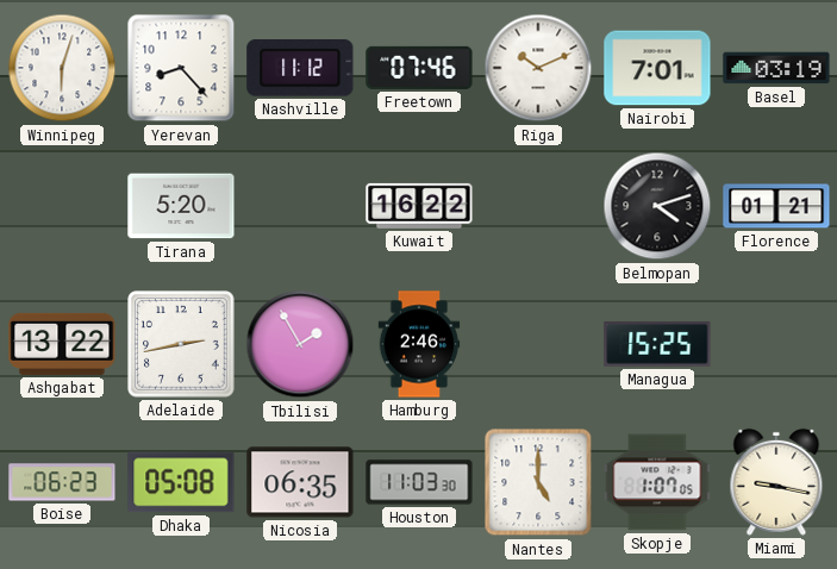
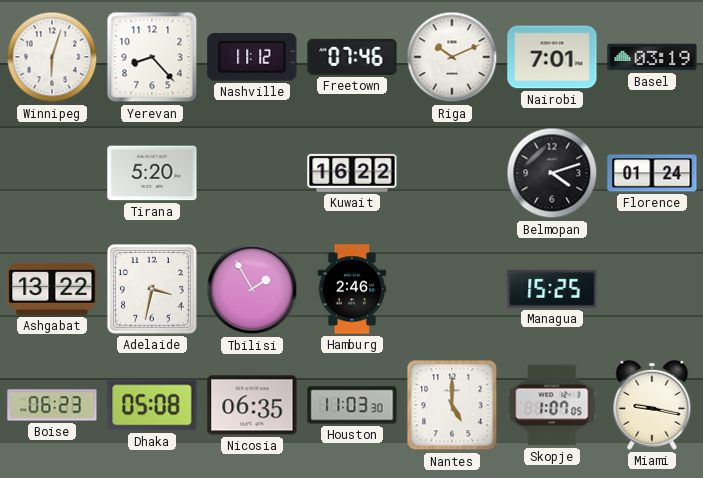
Florence: 01:21 -> 01:24 (652, 173)
Adelaide: 2:43 -> 3:32 (152, 289)
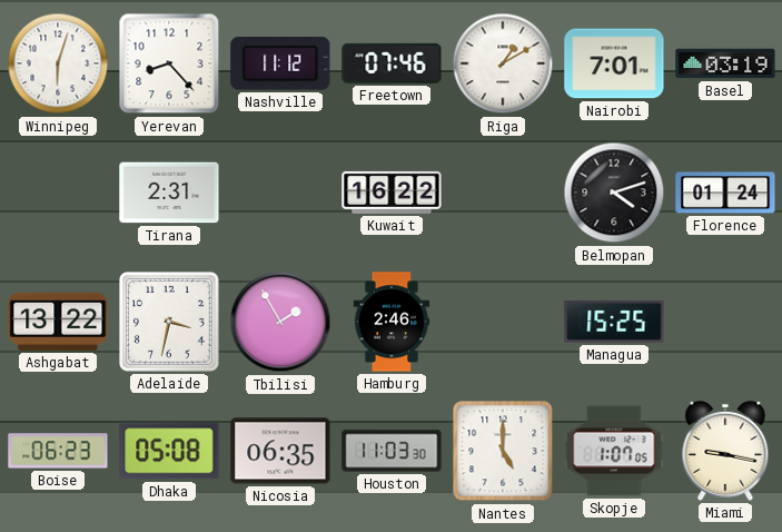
Riga: 10:11 -> 1:10 (503, 63)
Tirana: 5:20 -> 2:31 (169, 193)
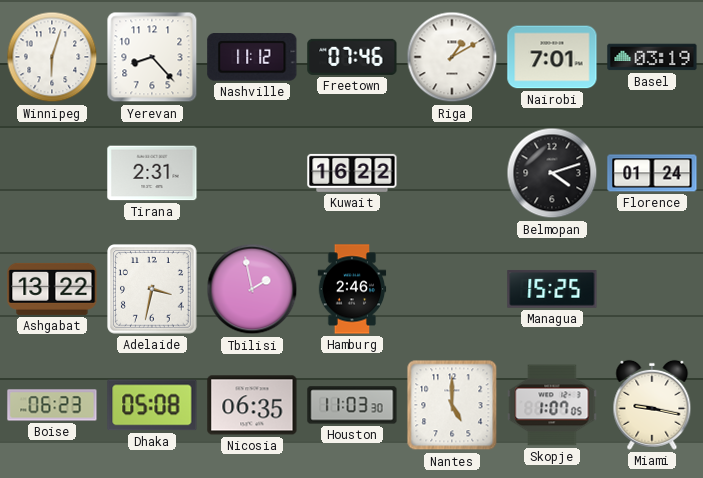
Tbilisi: 1:55 -> 1:58 (252, 289)
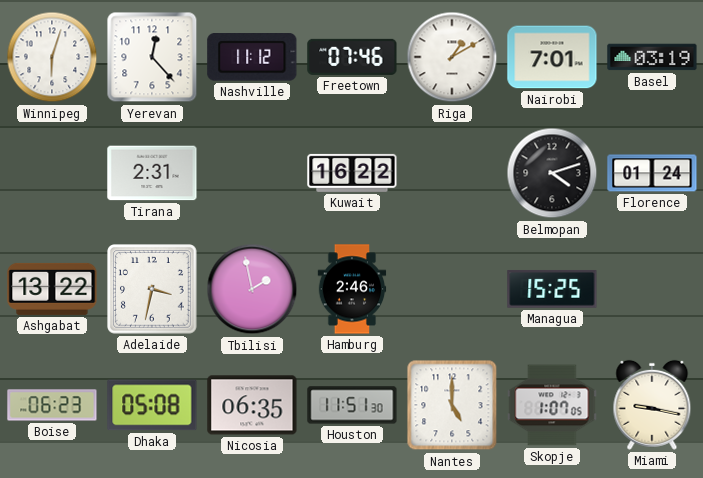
Yerevan: 8:23 -> 12:23 (152, 57)
Houston: 11:03 -> 11:51 (352, 405)
